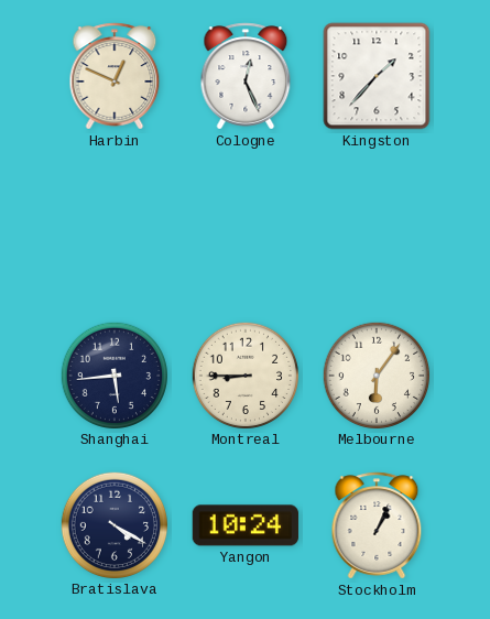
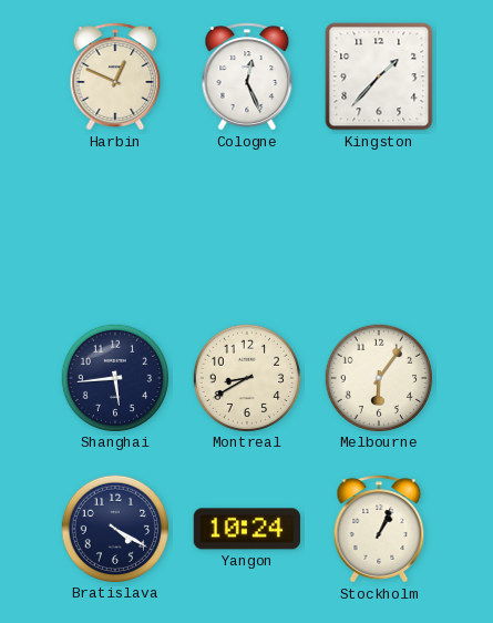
Montreal: 8:45 -> 8:40 (246, 377)
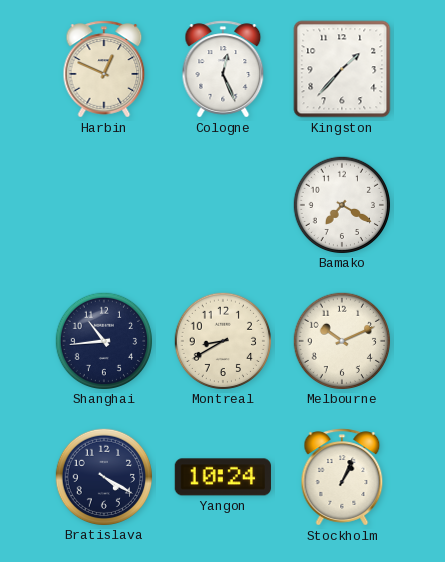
Bamako: none -> 7:20 (341, 204)
Shanghai: 5:44 -> 10:44 (103, 340)
Melbourne: 6:06 -> 10:11 (341, 340)
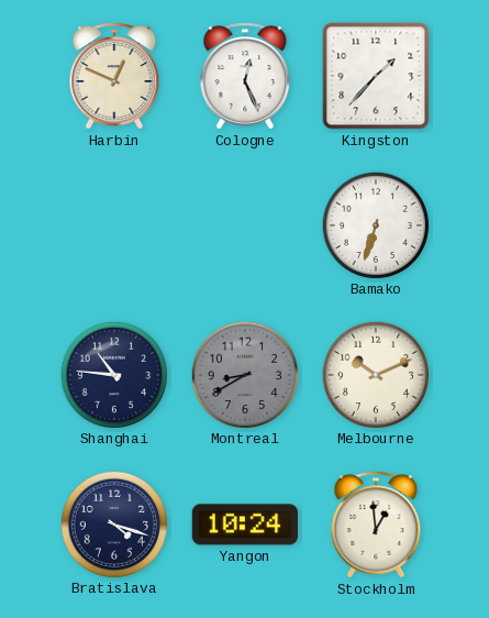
Bamako: 7:20 -> 6:33 (375, 224)
Shanghai: 10:44 -> 10:46 (113, 374)
Montreal dial: cream -> grey (244, 374)
Bratislava: 4:20 -> 4:18 (113, 523)
Stockholm: 1:04 -> 12:59 (376, 525)
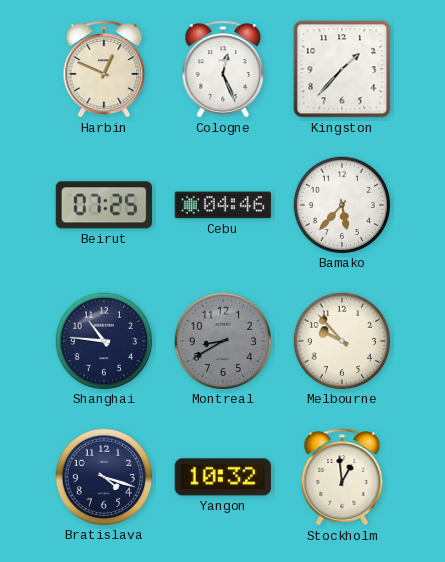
Beirut: none -> 07:25 (104, 205)
Cebu: none -> 04:46 (222, 205)
Bamako: 6:33 -> 5:37 (341, 204)
Melbourne: 10:11 -> 9:53 (341, 340)
Yangon: 10:24 -> 10:32 (222, 477)
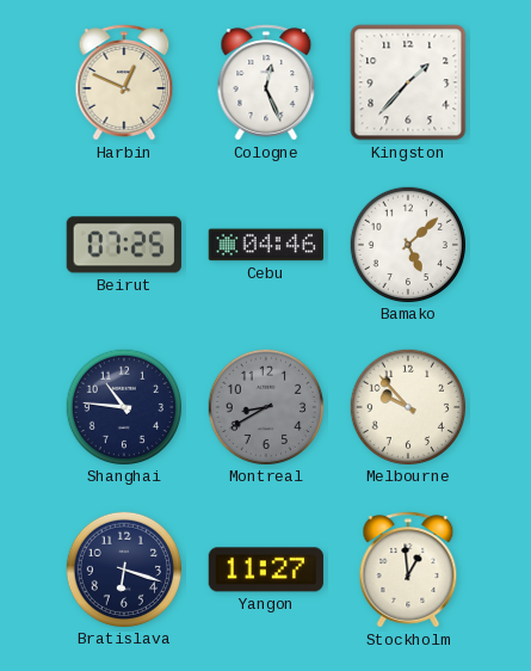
Bamako: 5:37 -> 5:08 (407, 244)
Bratislava: 4:18 -> 6:18 (123, 568)
Yangon: 10:32 -> 11:27 (265, 570)
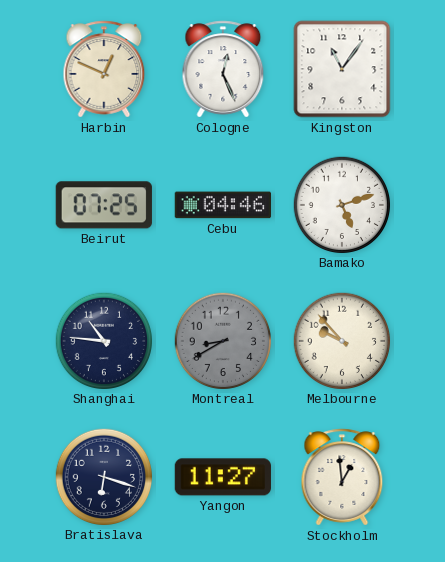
Kingston: 1:37 -> 11:06 (342, 69)
Bamako: 5:08 -> 5:12 (341, 204)
